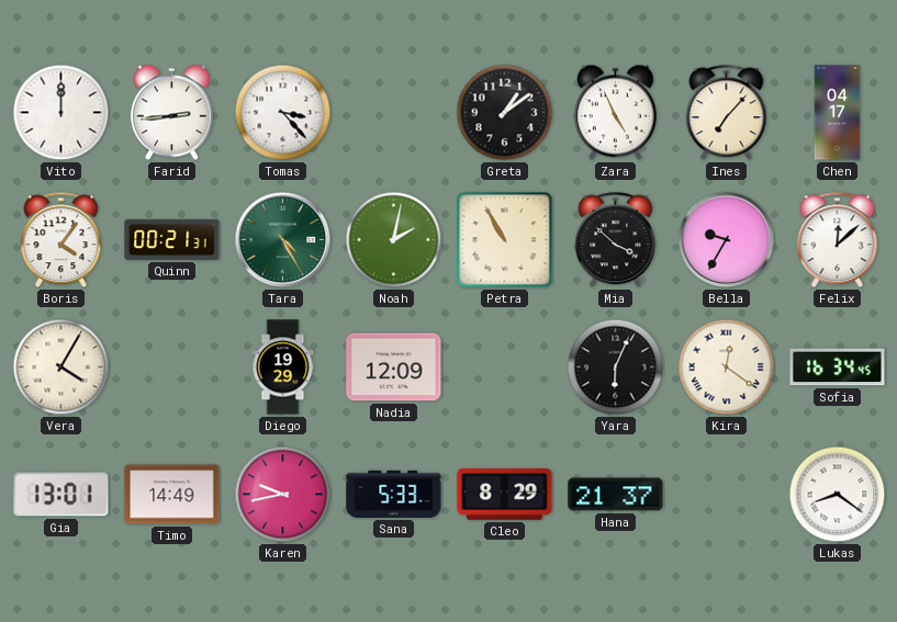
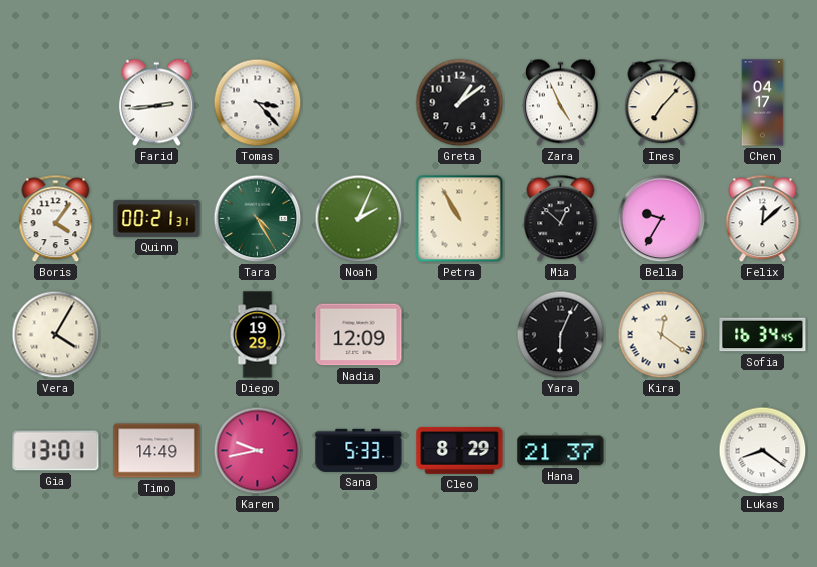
Vito: 12:00 -> none (61, 113)
Noah: 2:02 -> 2:04 (359, 219)
Mia: 3:52 -> 12:52 (561, 219)
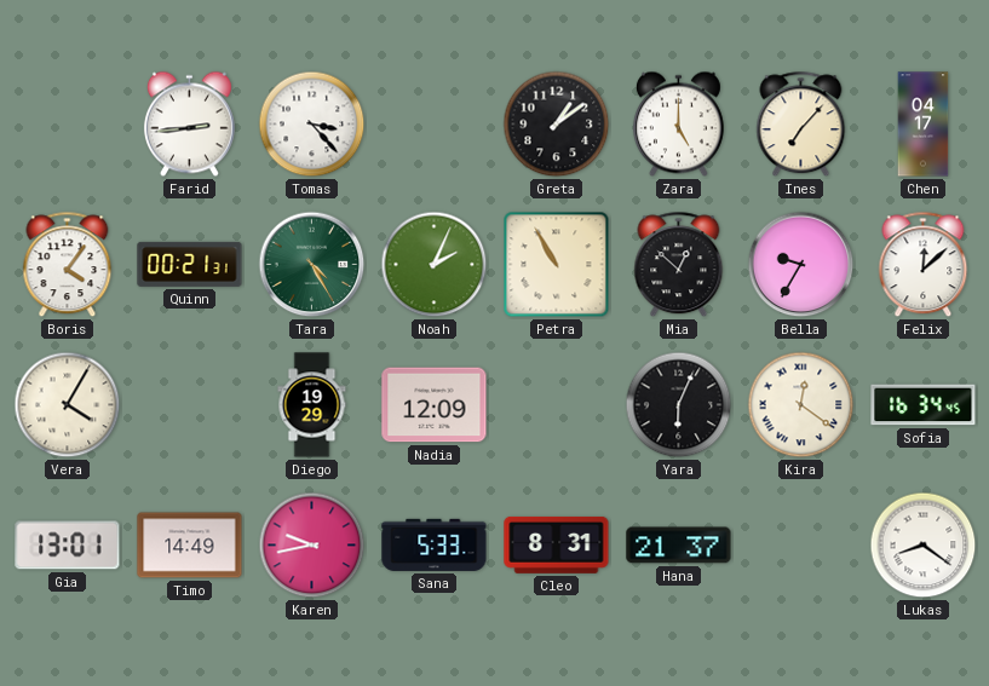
Zara: 4:56 -> 5:00 (678, 125)
Cleo: 8:29 -> 8:31 (557, 544)
